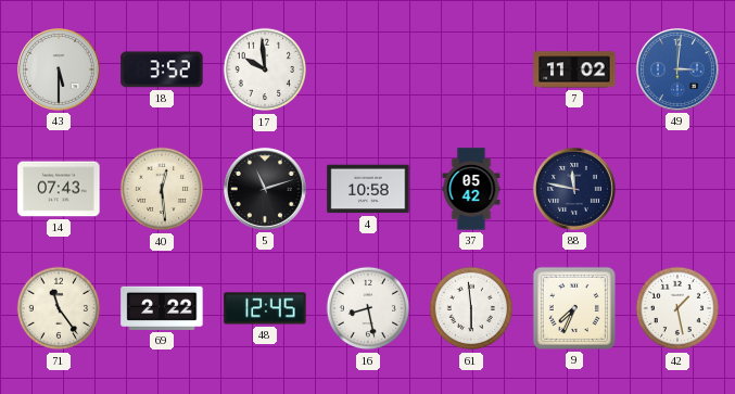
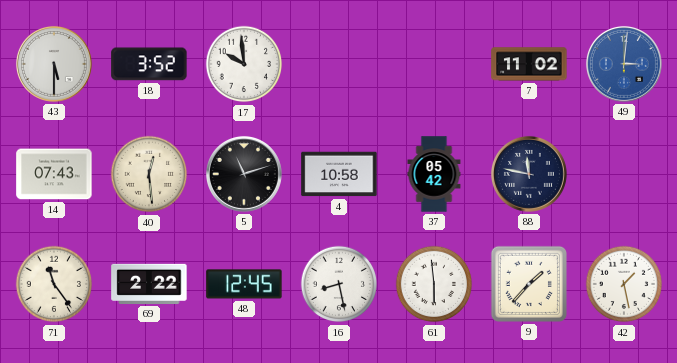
9: 7:34 -> 1:37 (529, 284)
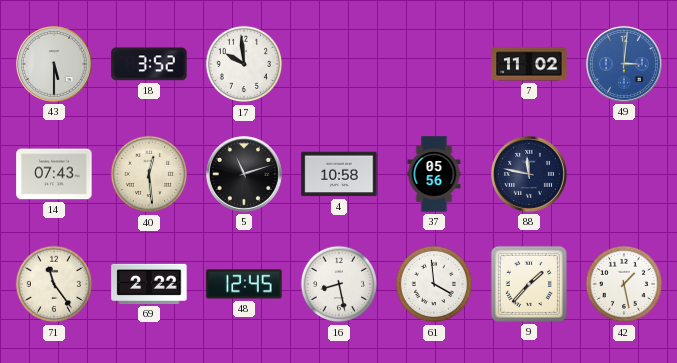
37: 05:42 -> 05:56 (434, 174)
61: 5:59 -> 3:59 (434, 284)
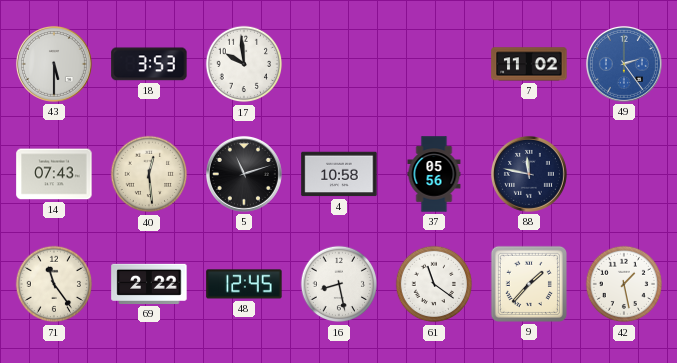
18: 3:52 -> 3:53 (149, 64)
49: 3:01 -> 2:24 (624, 64)
61: 3:59 -> 11:21 (434, 284)
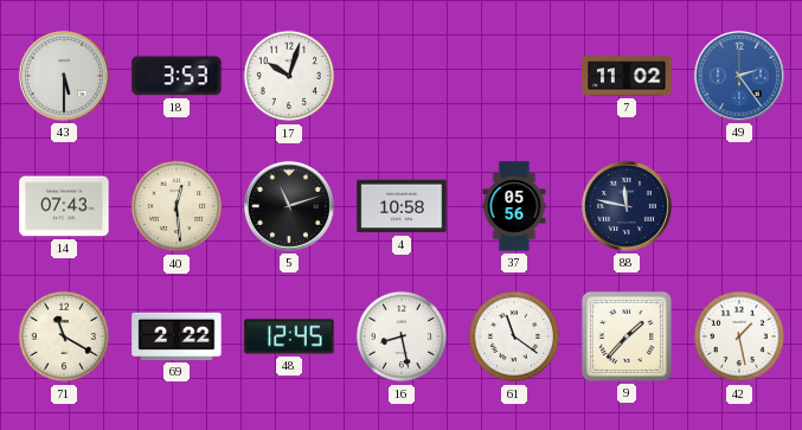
17: 9:59 -> 10:03 (289, 76)
71: 11:24 -> 11:20 (64, 336)
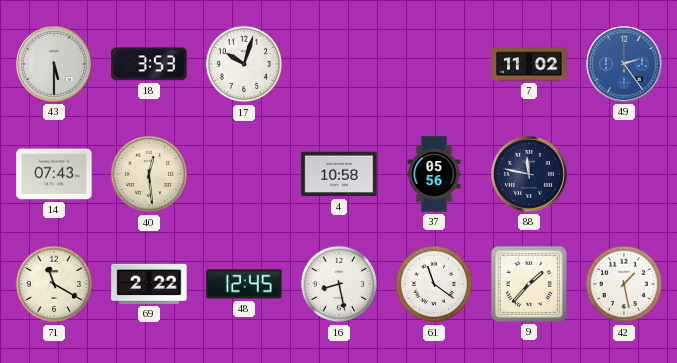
5: 11:12 -> none (289, 206)
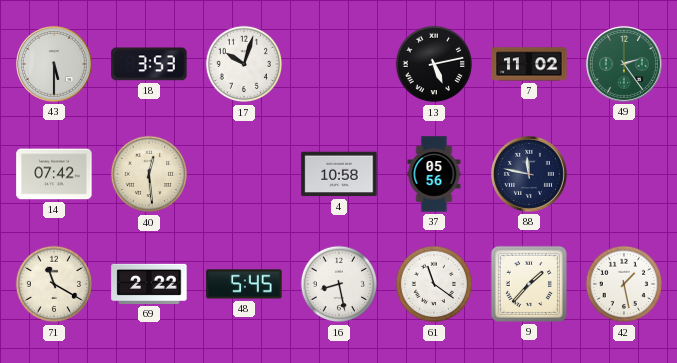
13: none -> 5:13 (434, 64)
49 dial: blue -> green (624, 64)
14: 07:43 -> 07:42 (54, 174)
48: 12:45 -> 5:45 (244, 284)
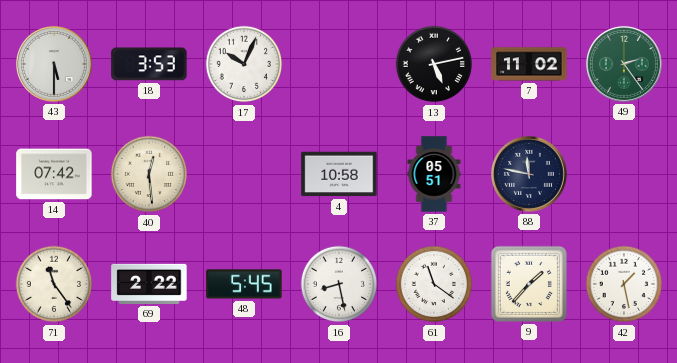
17: 10:03 -> 10:04 (244, 64)
37: 05:56 -> 05:51 (434, 174)
71: 11:20 -> 11:24 (54, 284)
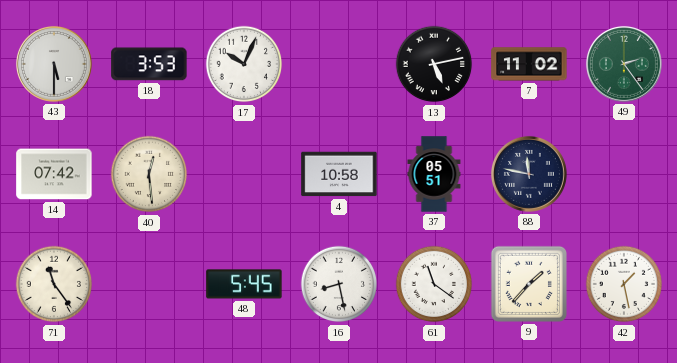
69: 2:22 -> none (149, 284)
